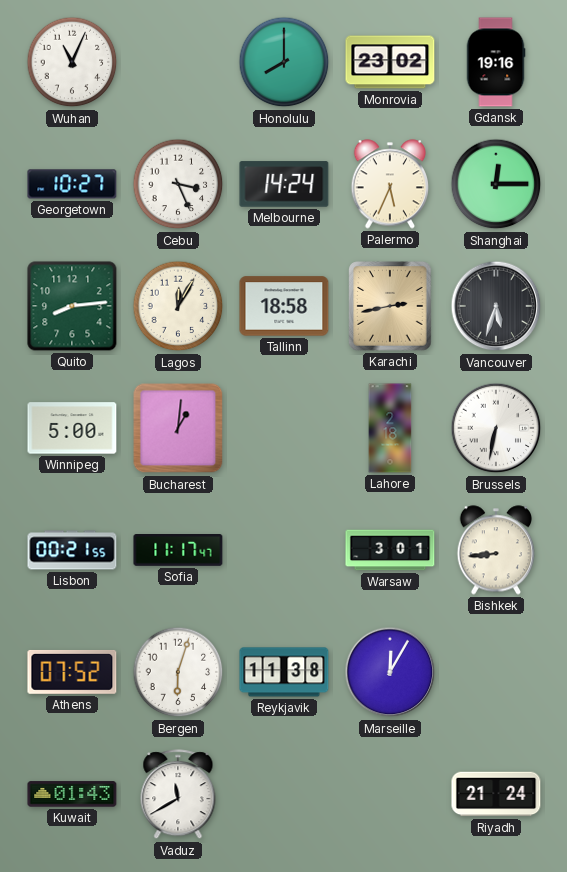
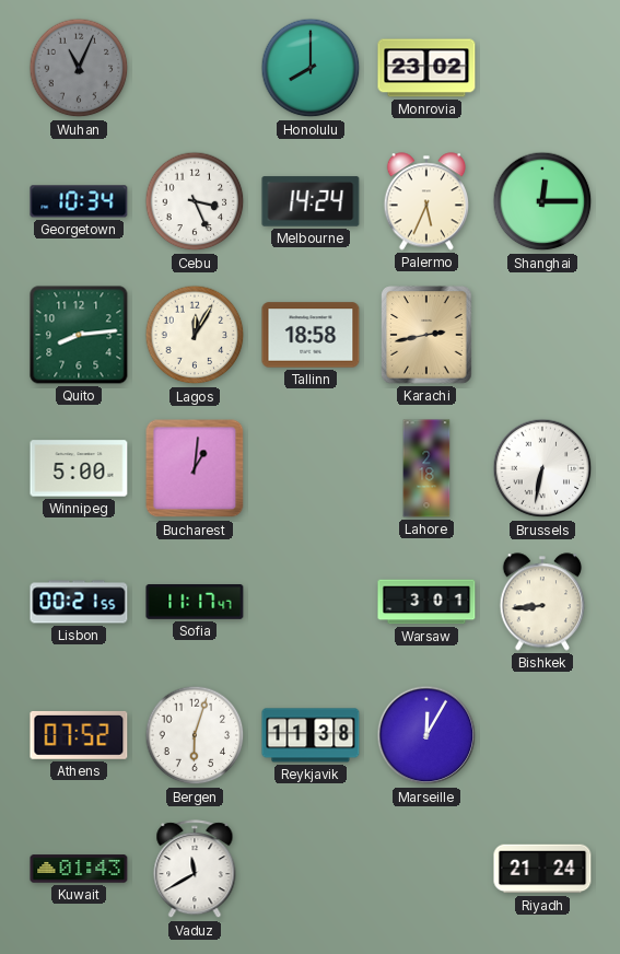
Wuhan dial: white -> grey (79, 68)
Gdansk: 19:16 -> none (496, 62)
Georgetown: 10:27 -> 10:34 (79, 201)
Vancouver: 5:33 -> none (496, 306)
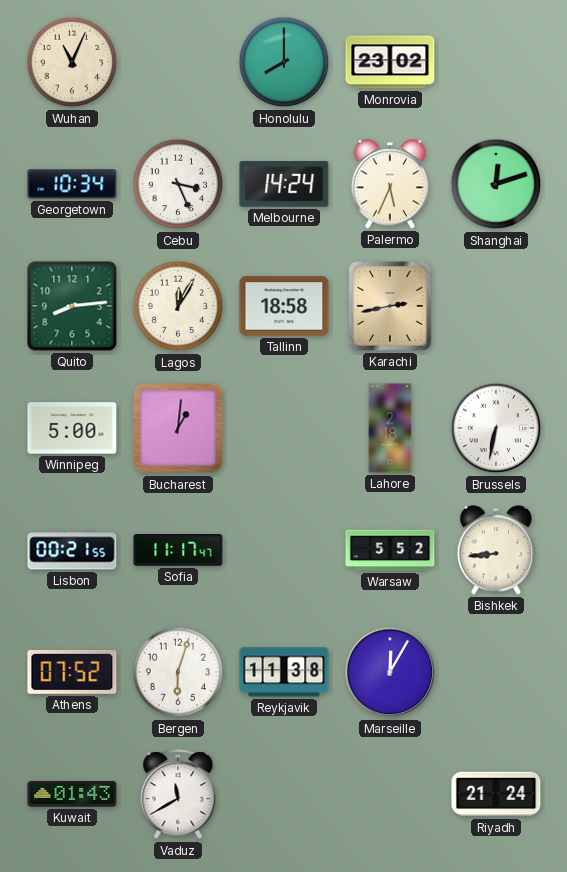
Wuhan dial: grey -> cream (72, 62)
Shanghai: 12:15 -> 12:12 (496, 184)
Warsaw: 3:01 -> 5:52 (390, 550)
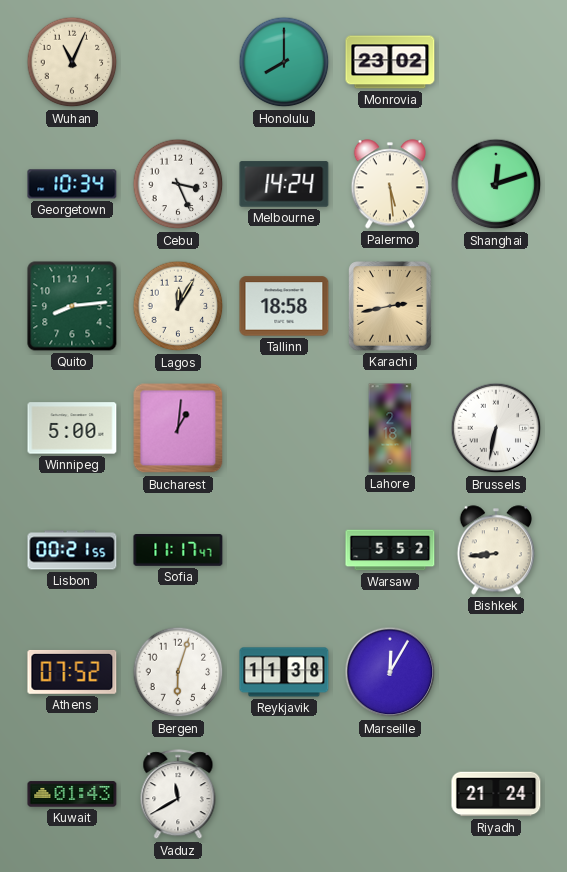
Palermo: 5:34 -> 5:29 (390, 184)
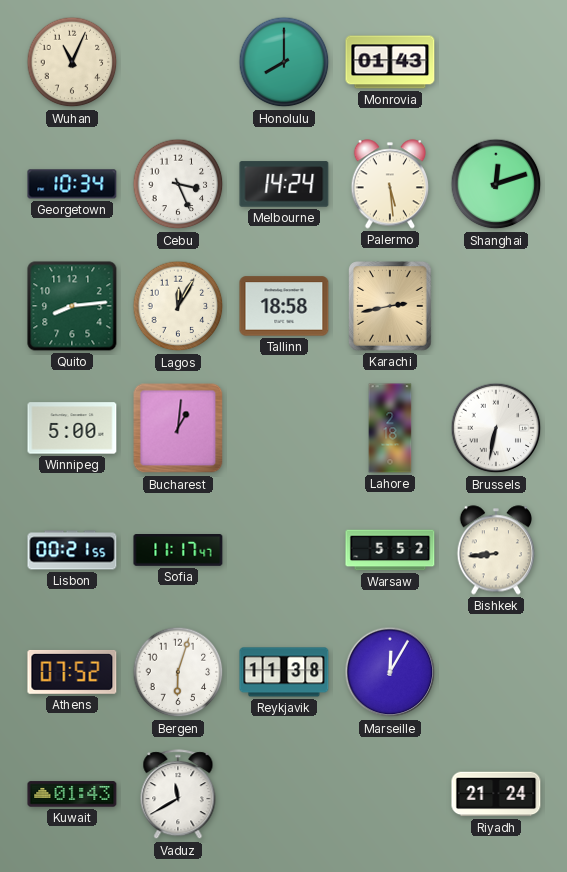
Monrovia: 23:02 -> 01:43 (390, 62)
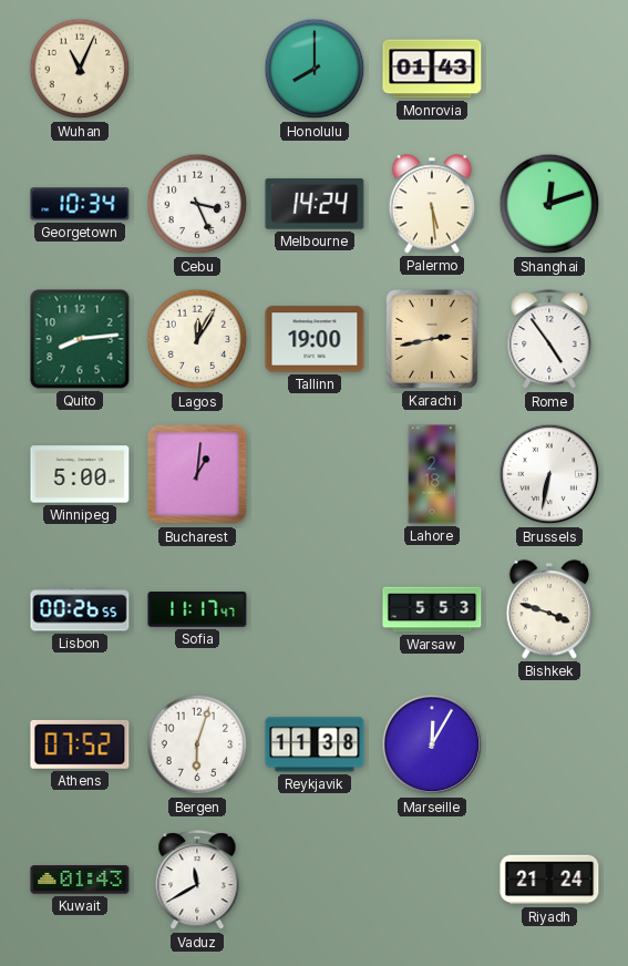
Tallinn: 18:58 -> 19:00 (315, 339)
Rome: none -> 4:54 (549, 340)
Lisbon: 00:21 -> 00:26 (80, 609)
Warsaw: 5:52 -> 5:53 (432, 609)
Bishkek: 8:44 -> 3:48 (549, 609)
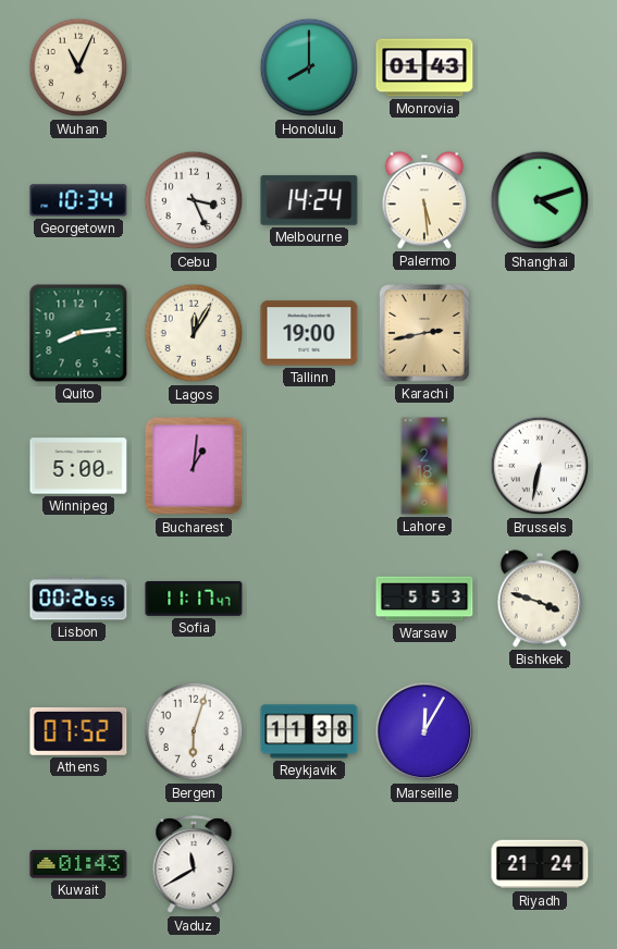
Shanghai: 12:12 -> 4:12 (540, 200)
Rome: 4:54 -> none (549, 340)
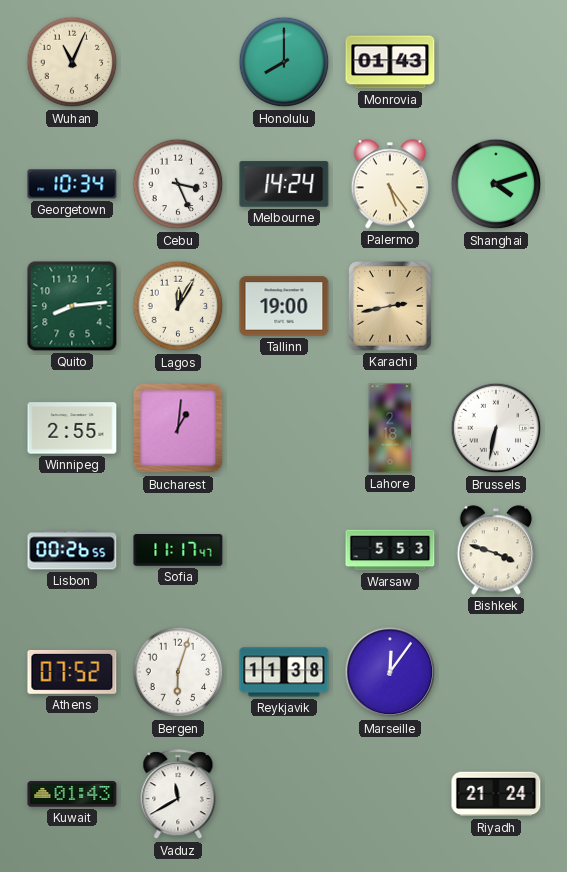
Palermo: 5:29 -> 5:24 (390, 184)
Winnipeg: 5:00 -> 2:55 (72, 428)
Marseille: 12:05 -> 12:06 (390, 672)
